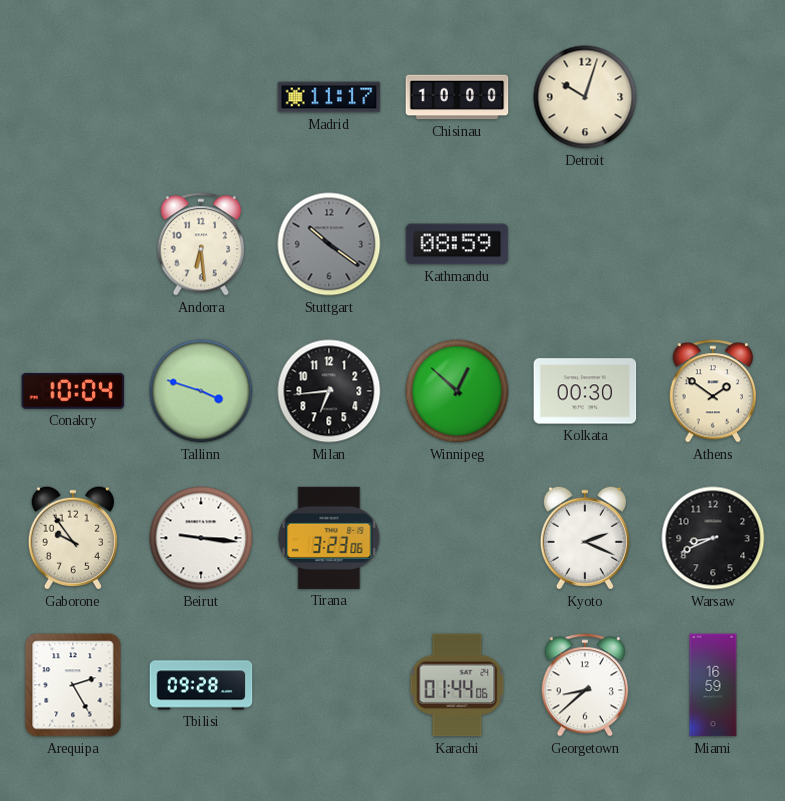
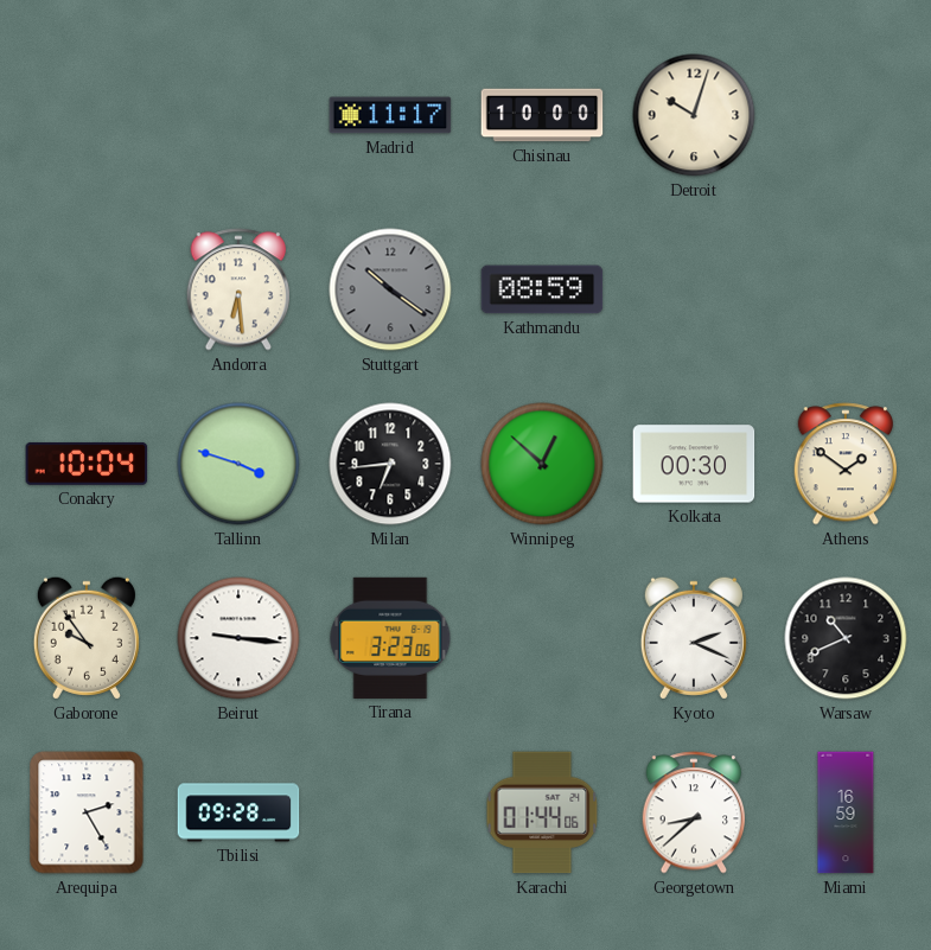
Warsaw: 8:41 -> 10:41 (846, 638)
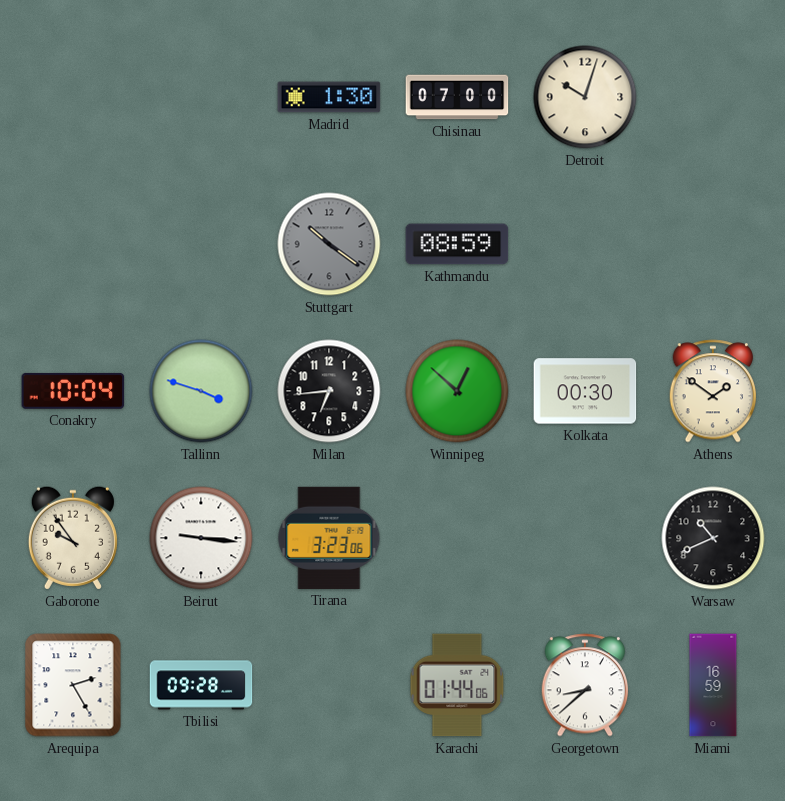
Madrid: 11:17 -> 1:30 (329, 97)
Chisinau: 10:00 -> 07:00 (457, 97)
Andorra: 6:29 -> none (238, 289)
Kyoto: 2:19 -> none (694, 638)
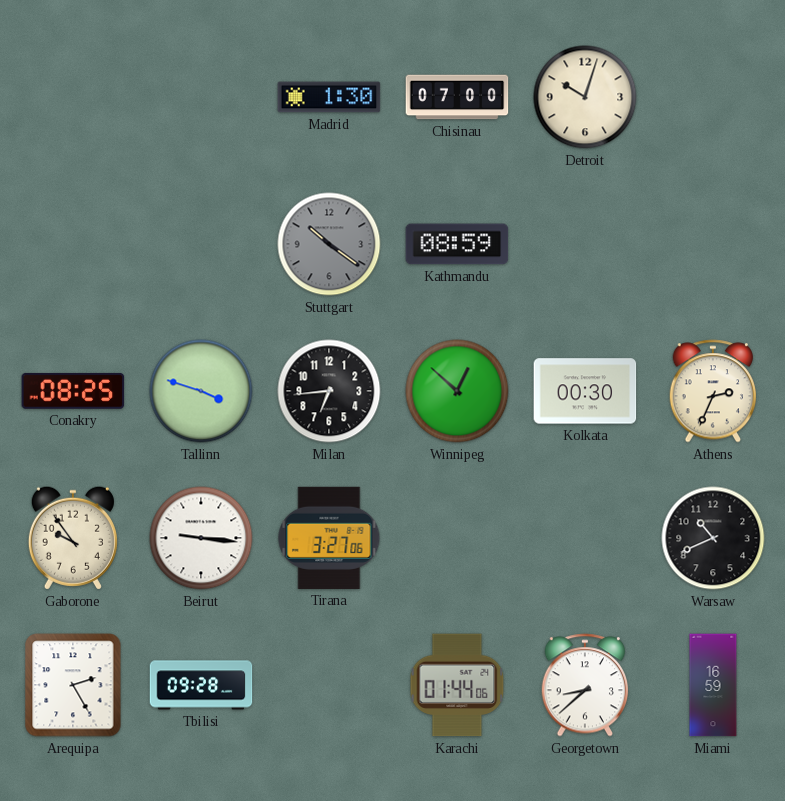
Conakry: 10:04 -> 08:25 (73, 391)
Athens: 1:51 -> 2:34 (713, 391)
Tirana: 3:23 -> 3:27 (329, 538)
